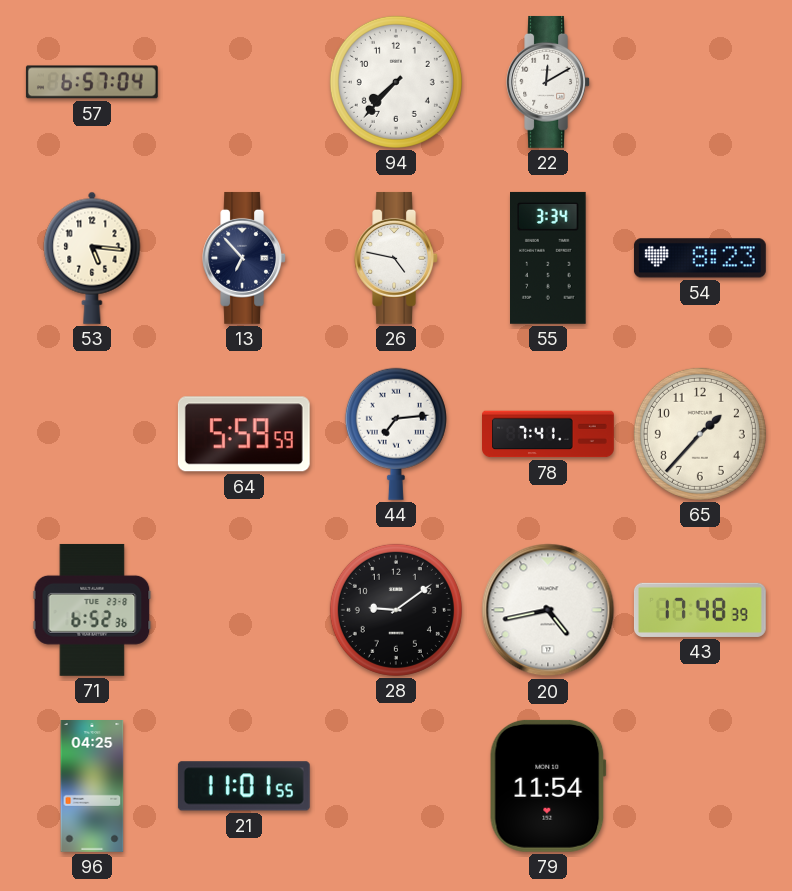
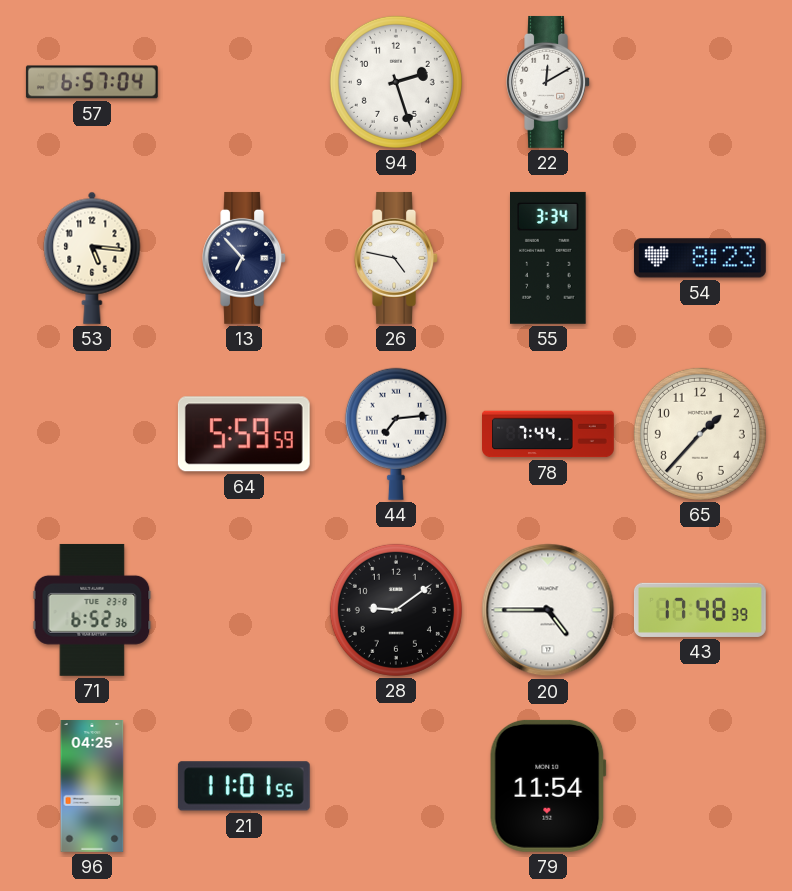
94: 7:37 -> 2:27 (396, 82)
78: 7:41 -> 7:44 (549, 434)
20: 4:43 -> 4:45 (548, 610)
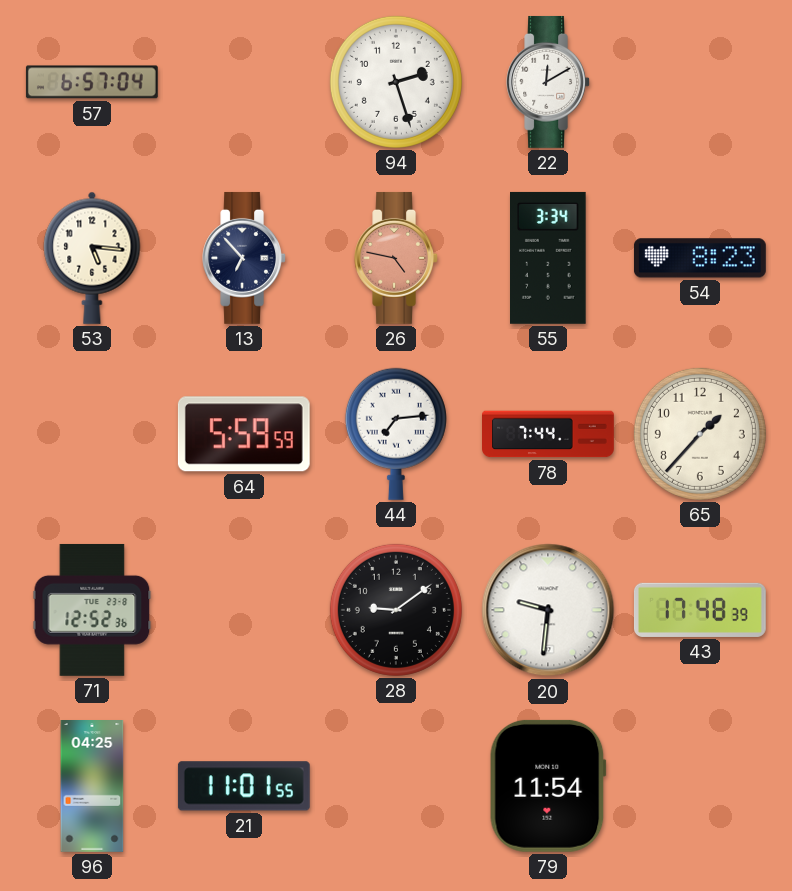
26 dial: white -> salmon (396, 258)
71: 6:52 -> 12:52 (92, 610)
20: 4:45 -> 9:31 (548, 610)
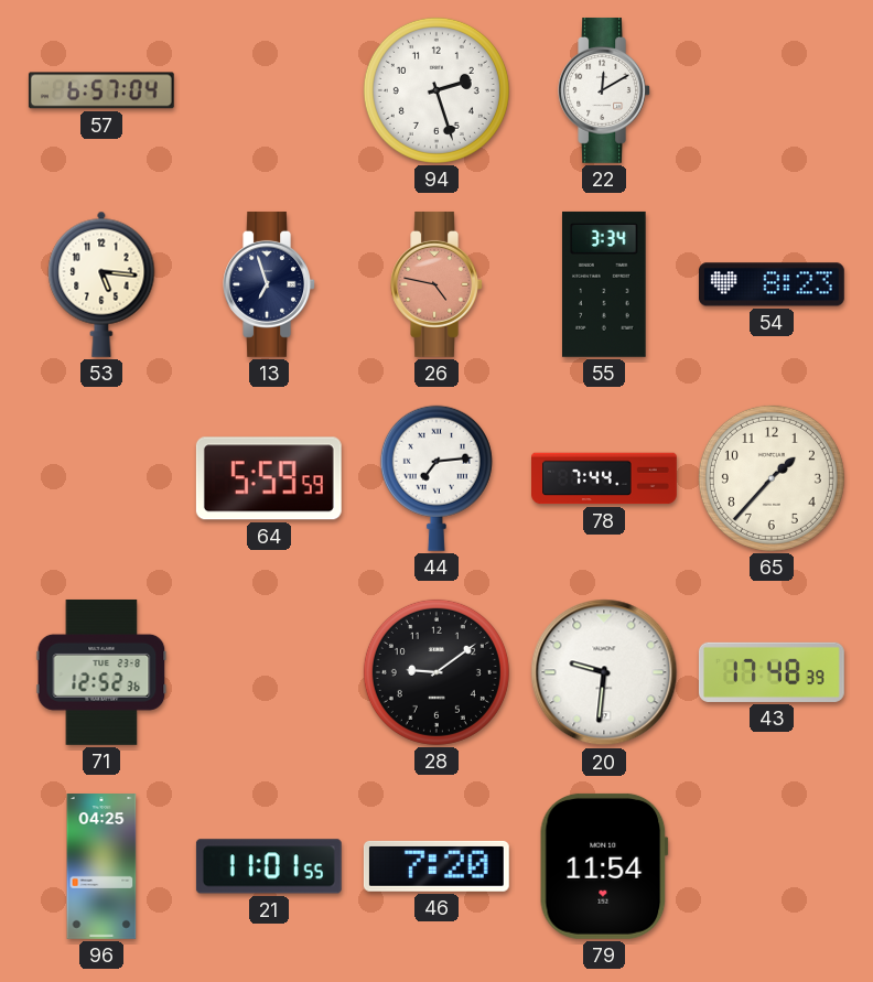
13: 6:53 -> 6:57 (269, 284)
46: none -> 7:20 (436, 866)
